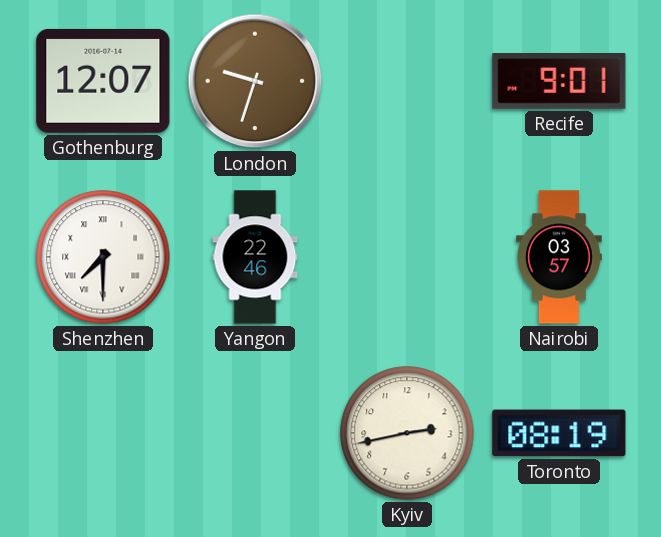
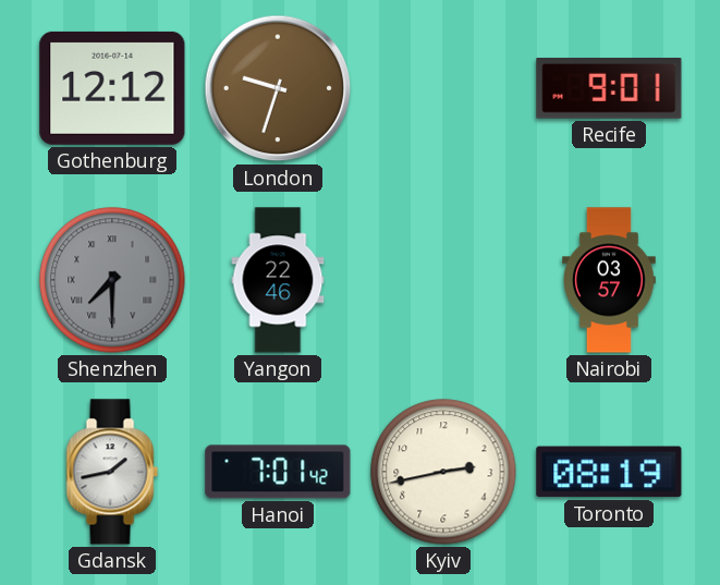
Gothenburg: 12:07 -> 12:12 (112, 88)
Shenzhen dial: white -> grey (112, 280)
Gdansk: none -> 1:43 (112, 472)
Hanoi: none -> 7:01 (278, 472)
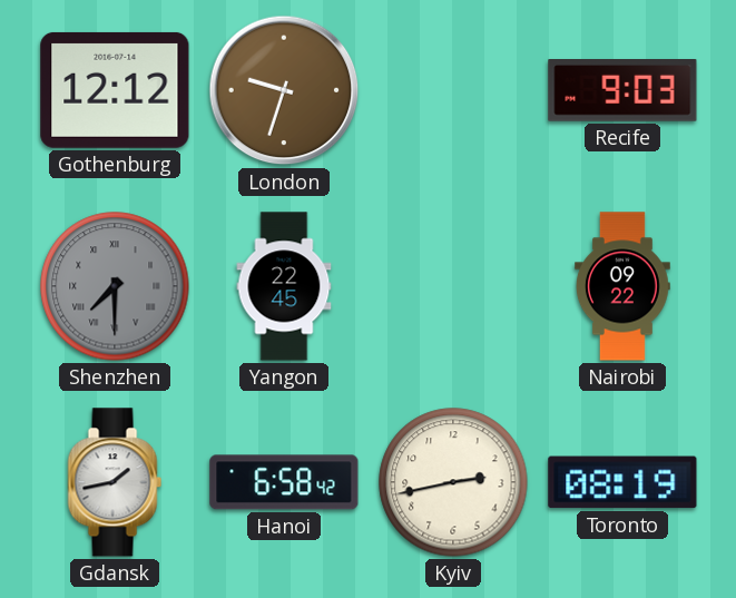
Recife: 9:01 -> 9:03 (622, 90)
Yangon: 22:46 -> 22:45 (284, 286)
Nairobi: 03:57 -> 09:22 (624, 286)
Hanoi: 7:01 -> 6:58 (284, 482)
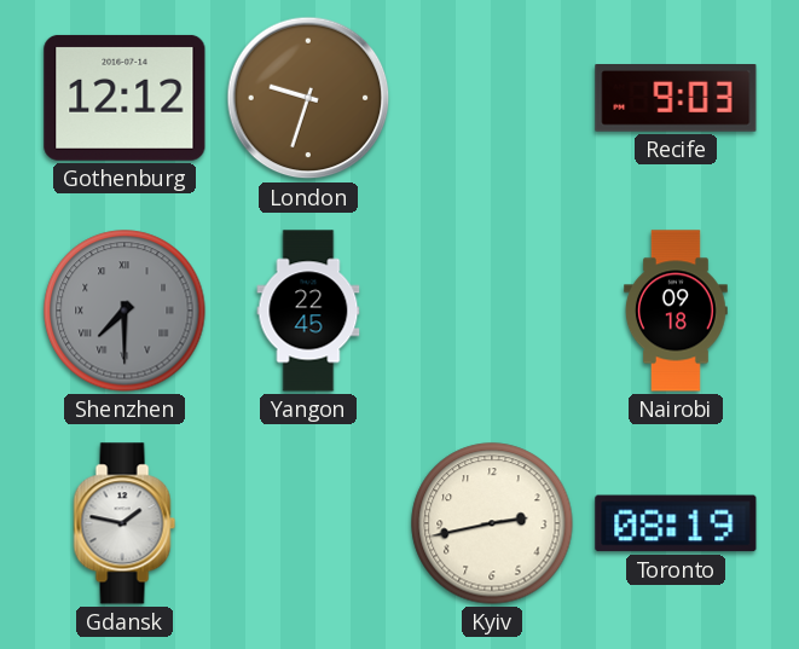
Nairobi: 09:22 -> 09:18 (677, 311)
Gdansk: 1:43 -> 1:47 (125, 523)
Hanoi: 6:58 -> none (284, 482)
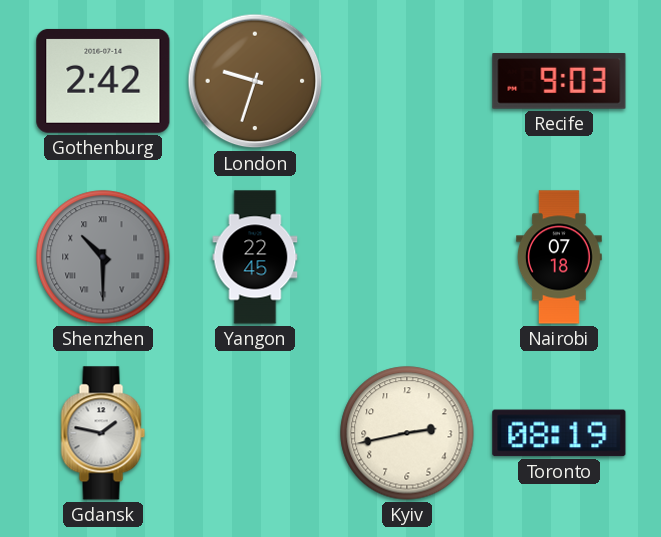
Gothenburg: 12:12 -> 2:42 (103, 81)
Shenzhen: 7:30 -> 10:30 (103, 257)
Nairobi: 09:18 -> 07:18 (560, 257)
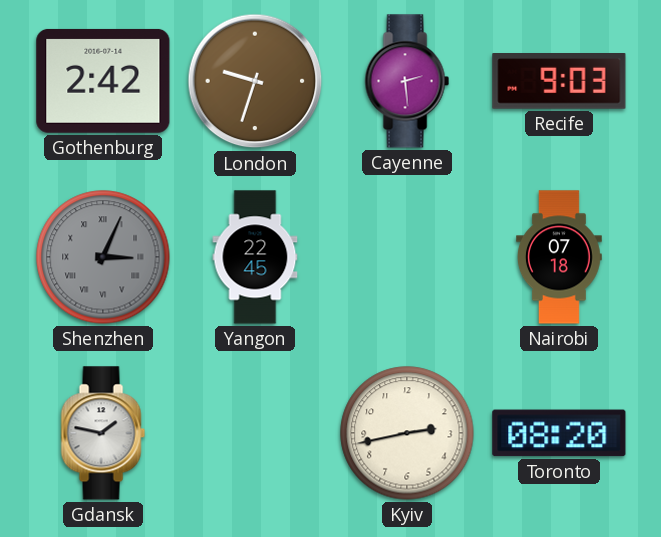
Cayenne: none -> 2:29 (407, 81)
Shenzhen: 10:30 -> 3:04 (103, 257)
Toronto: 08:19 -> 08:20 (559, 433)
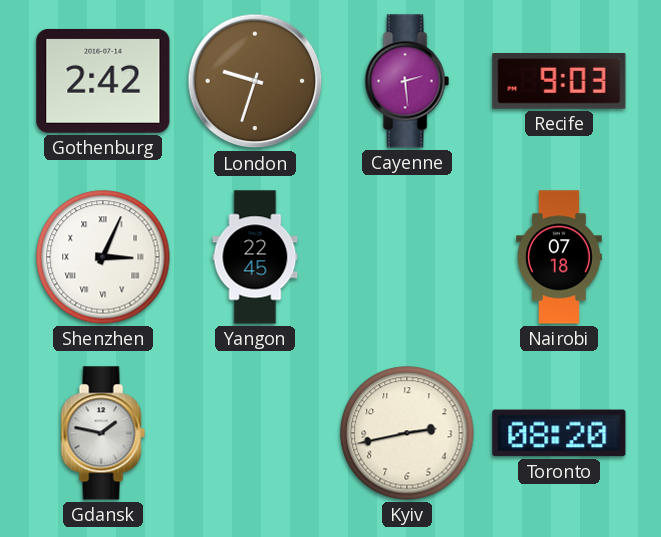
Shenzhen dial: grey -> white (103, 257)
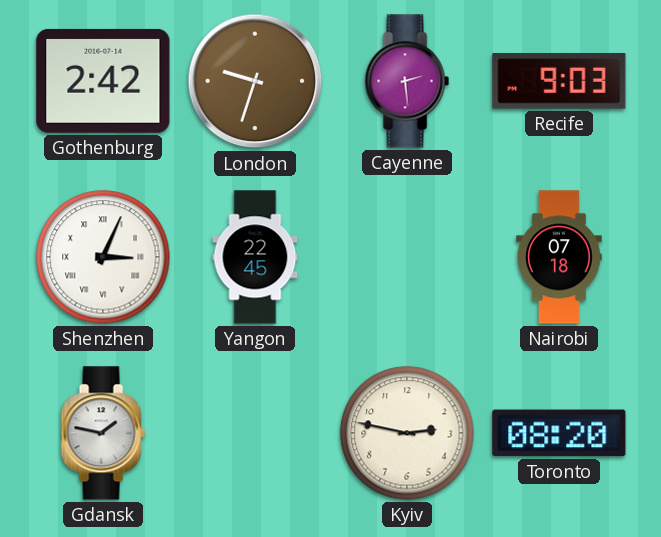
Kyiv: 2:43 -> 2:47 (407, 433)
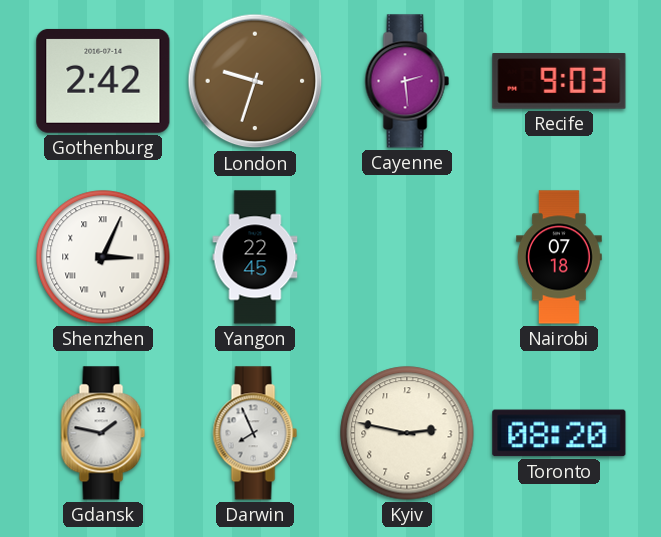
Darwin: none -> 7:56 (255, 433)
